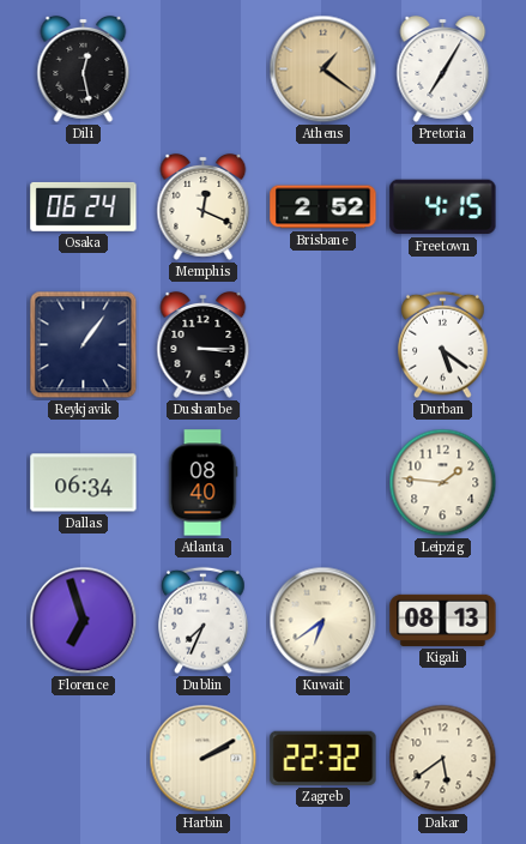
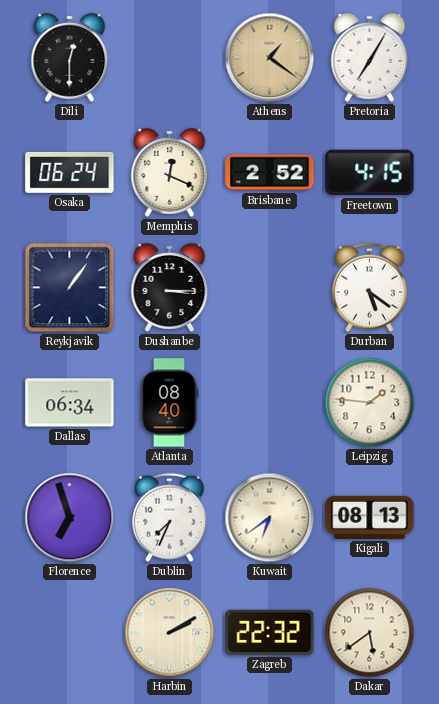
Dili: 12:28 -> 12:30 (70, 57)
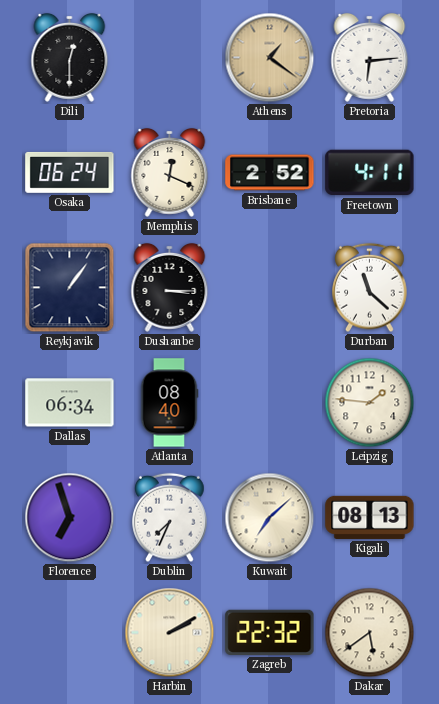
Pretoria: 7:05 -> 6:14 (370, 57)
Freetown: 4:15 -> 4:11 (370, 173)
Durban: 5:21 -> 11:22 (370, 288)
Kuwait: 6:39 -> 7:08 (270, 518)
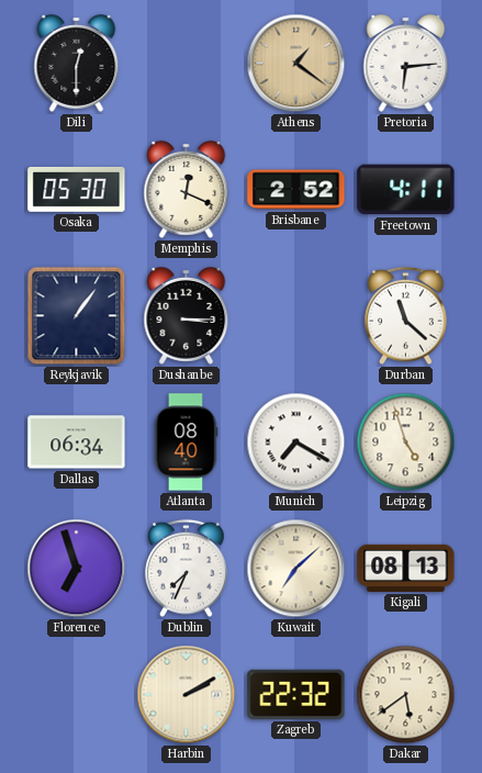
Osaka: 06:24 -> 05:30 (77, 189)
Munich: none -> 7:20 (296, 442)
Leipzig: 1:46 -> 4:57 (406, 442)
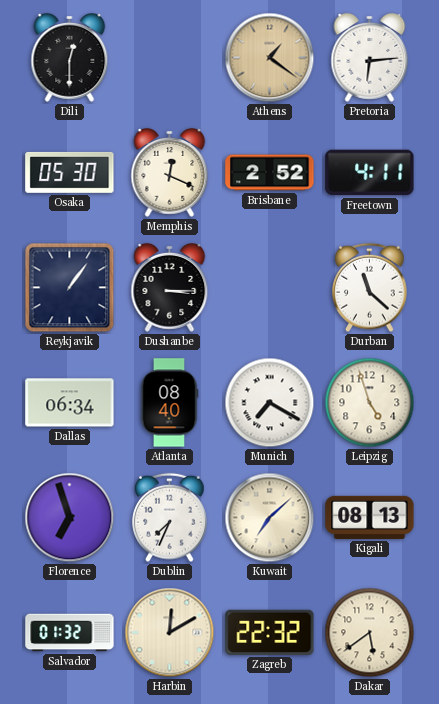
Salvador: none -> 01:32 (70, 633)
Harbin: 2:10 -> 12:10 (170, 633)
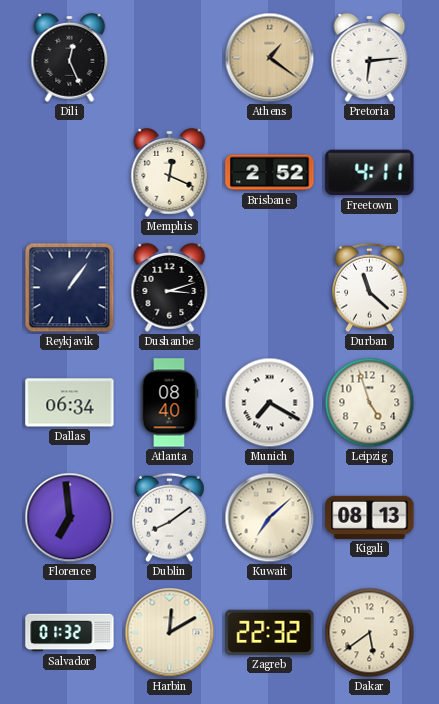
Dili: 12:30 -> 12:26 (70, 57)
Osaka: 05:30 -> none (70, 172)
Dushanbe: 3:15 -> 3:12 (170, 287)
Florence: 6:57 -> 6:59 (70, 518)
Dublin: 7:34 -> 8:09 (170, 518)
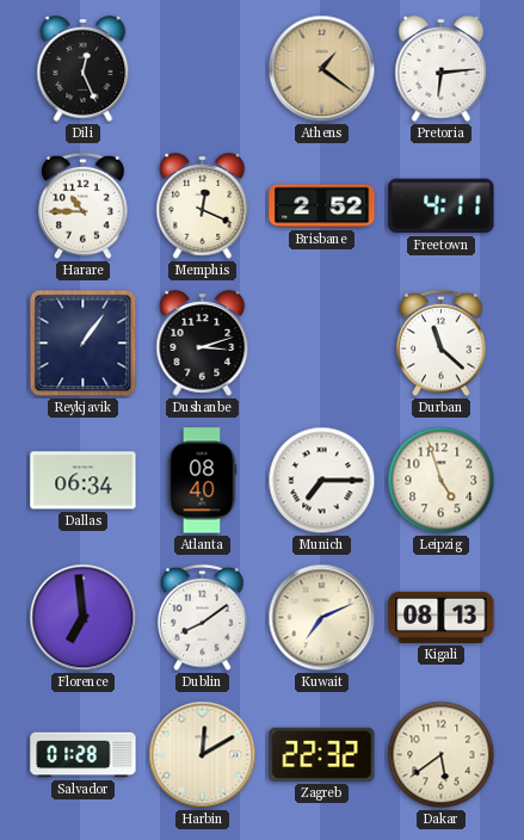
Harare: none -> 10:45 (84, 206)
Munich: 7:20 -> 7:15 (322, 481)
Kuwait: 7:08 -> 7:11 (322, 618)
Salvador: 01:32 -> 01:28 (84, 755)
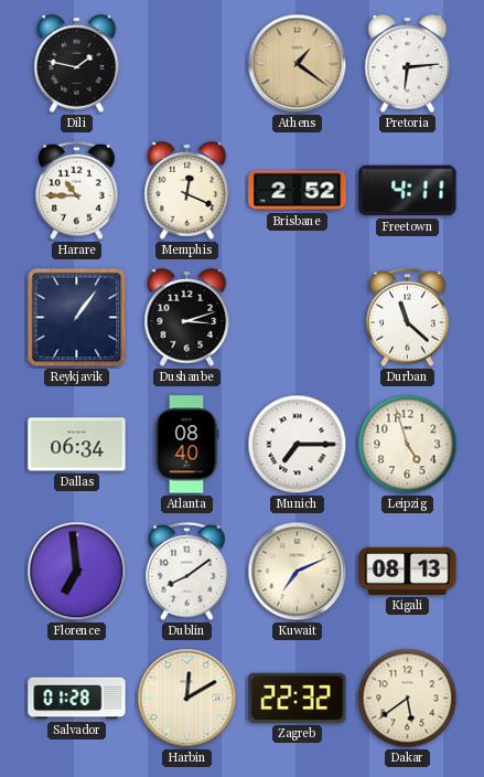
Dili: 12:26 -> 1:47 (77, 63)
